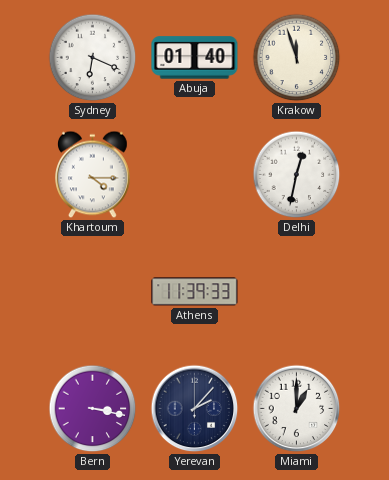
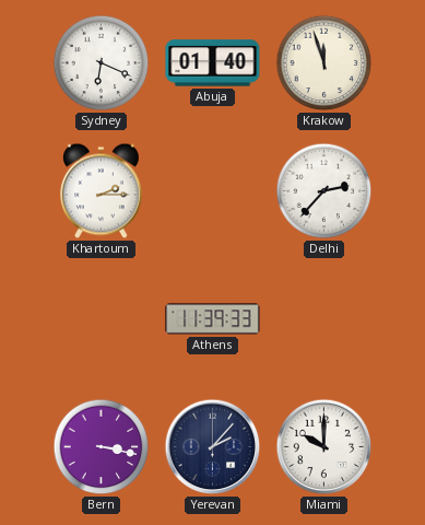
Khartoum: 4:15 -> 2:15 (102, 191)
Delhi: 12:32 -> 2:37 (324, 191)
Miami: 1:00 -> 10:00 (324, 447)
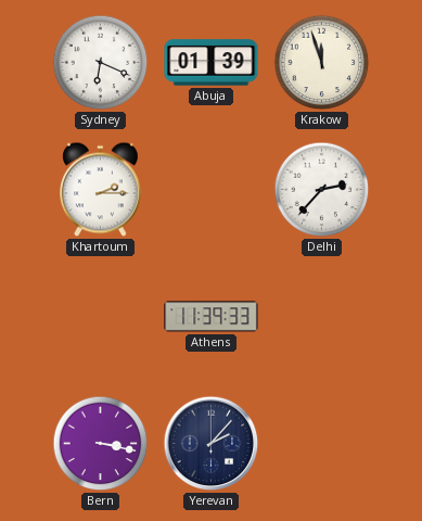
Abuja: 01:40 -> 01:39 (212, 63)
Miami: 10:00 -> none (324, 447)
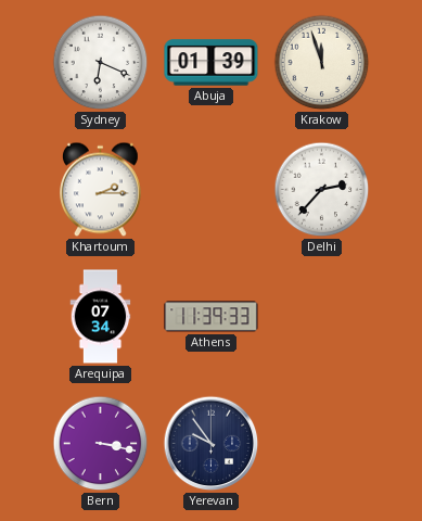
Arequipa: none -> 07:34 (101, 317)
Yerevan: 2:07 -> 9:54 (212, 444)
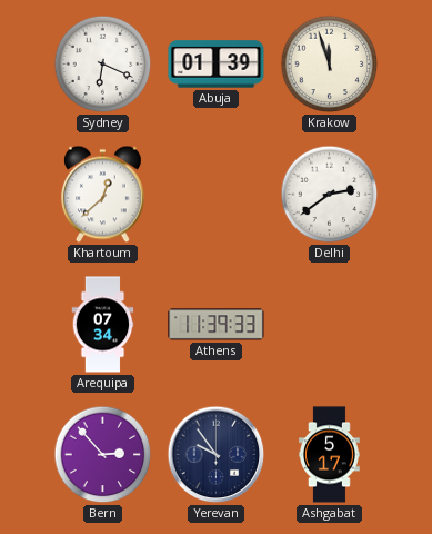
Khartoum: 2:15 -> 12:38 (103, 195)
Delhi: 2:37 -> 2:39 (330, 195)
Bern: 3:17 -> 2:53 (103, 455)
Ashgabat: none -> 5:17 (330, 455)
